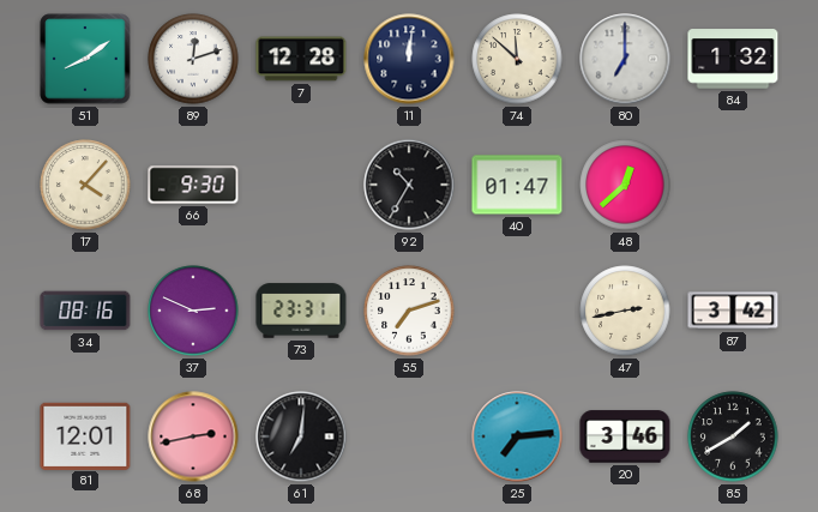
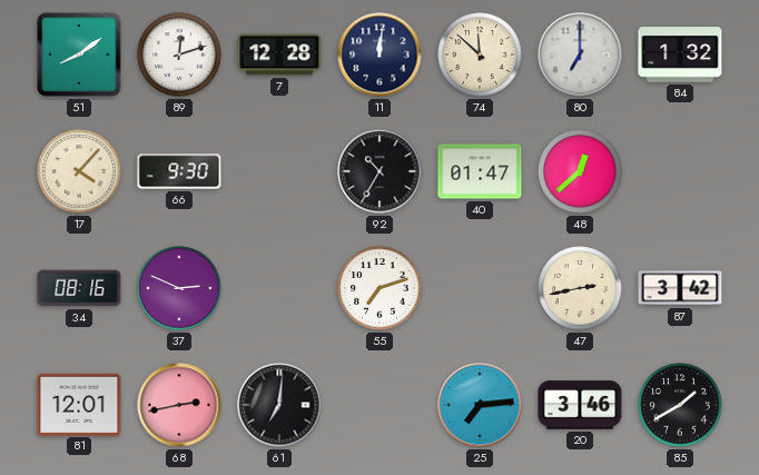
73: 23:31 -> none (301, 311)
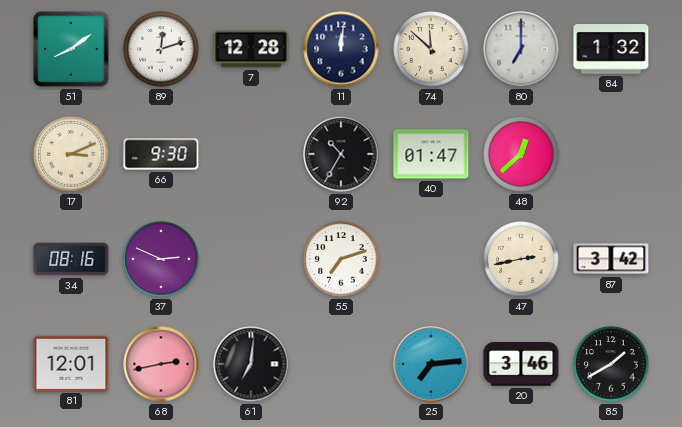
17: 4:07 -> 3:11 (71, 154)
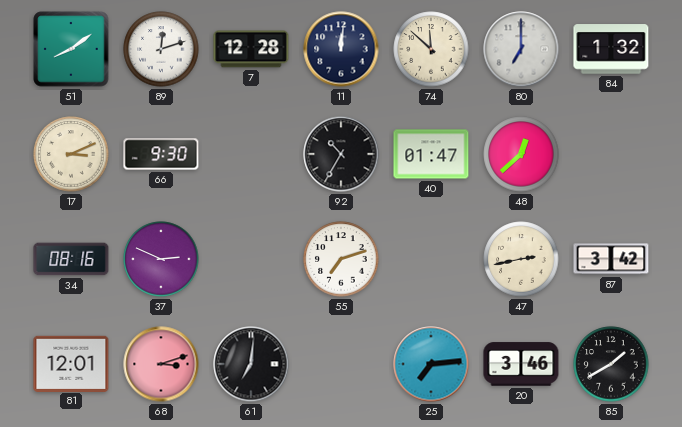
68: 2:43 -> 3:12 (161, 364)
